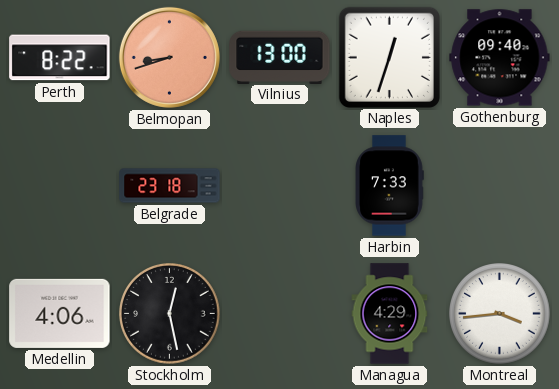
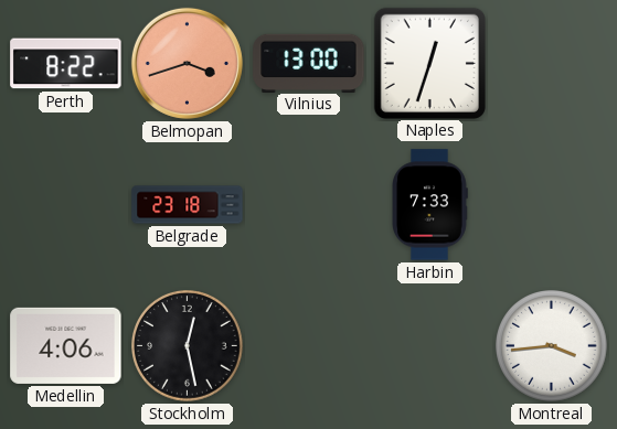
Belmopan: 8:42 -> 3:42 (187, 63)
Gothenburg: 09:40 -> none (500, 58)
Managua: 4:29 -> none (390, 314)
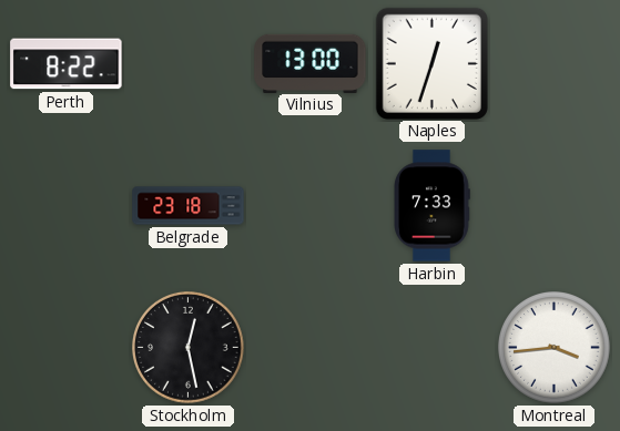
Belmopan: 3:42 -> none (187, 63)
Medellin: 4:06 -> none (66, 345)
